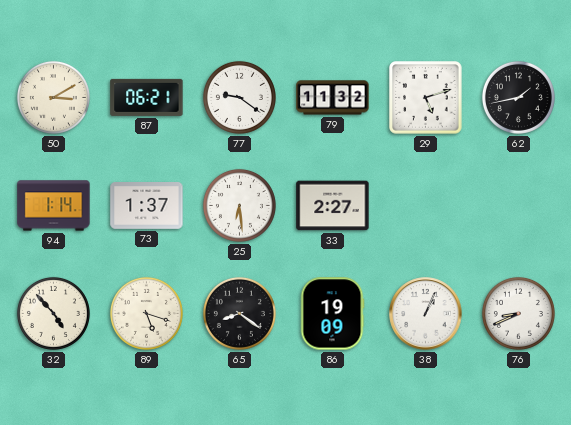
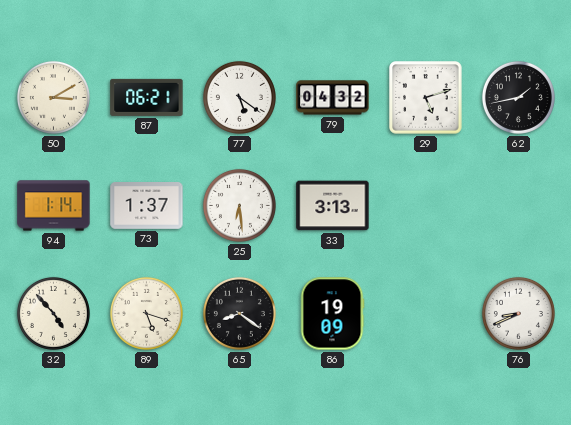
77: 9:21 -> 5:21 (239, 97)
79: 11:32 -> 04:32 (333, 98)
33: 2:27 -> 3:13 (333, 206)
38: 1:04 -> none (426, 314)
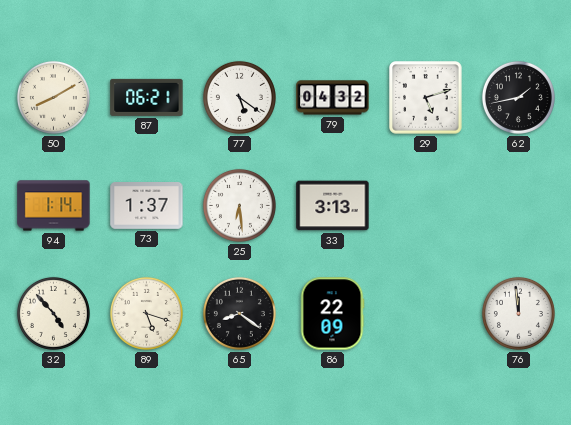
50: 3:10 -> 8:10 (53, 97)
86: 19:09 -> 22:09 (332, 314)
76: 8:41 -> 11:59 (518, 313)
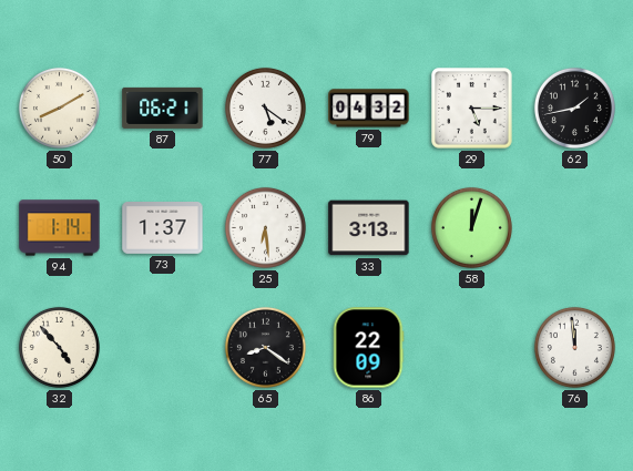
29: 5:12 -> 5:15 (472, 109)
58: none -> 12:03 (471, 227)
89: 5:18 -> none (146, 313)
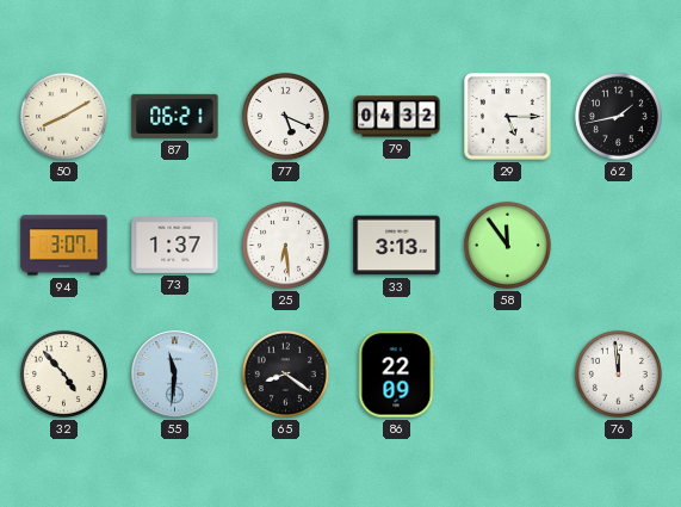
77: 5:21 -> 5:19 (285, 116)
94: 1:14 -> 3:07 (64, 246)
58: 12:03 -> 11:54 (507, 245)
55: none -> 11:31 (175, 375)
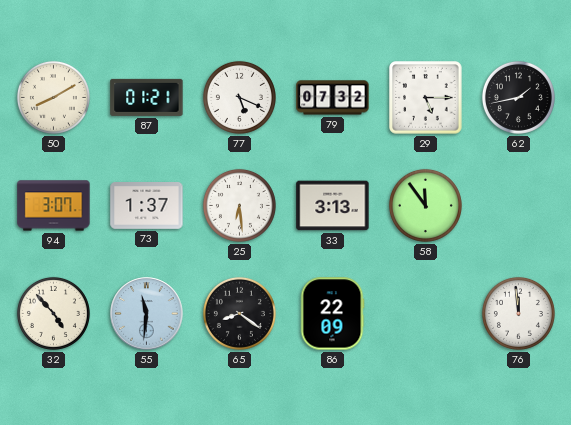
87: 06:21 -> 01:21 (147, 97)
79: 04:32 -> 07:32 (333, 98)
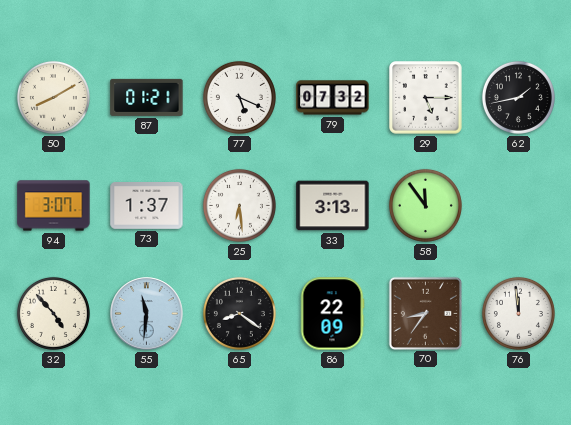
70: none -> 8:36 (425, 313)
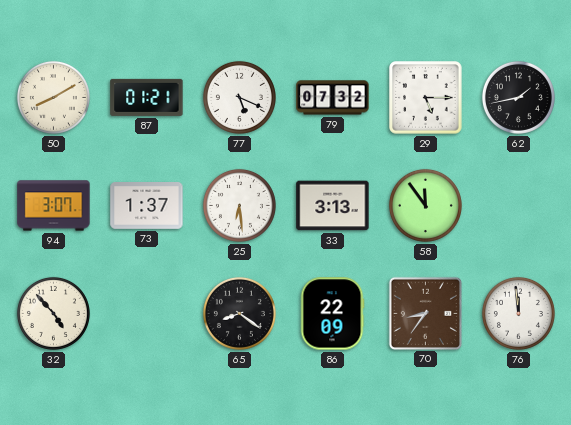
55: 11:31 -> none (147, 314)
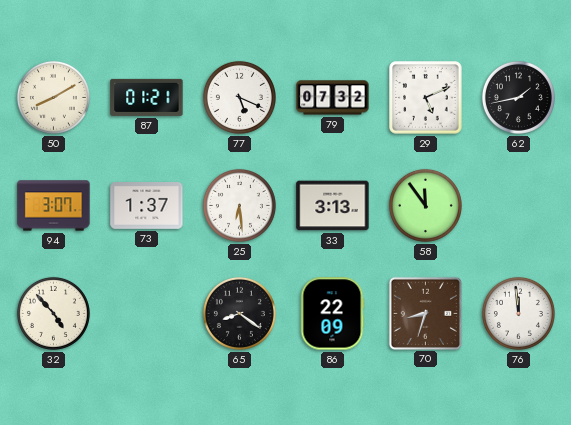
29: 5:15 -> 5:11 (426, 98)
70: 8:36 -> 8:33 (425, 313)
